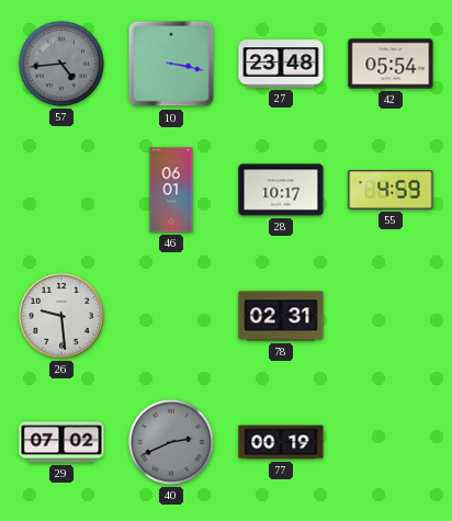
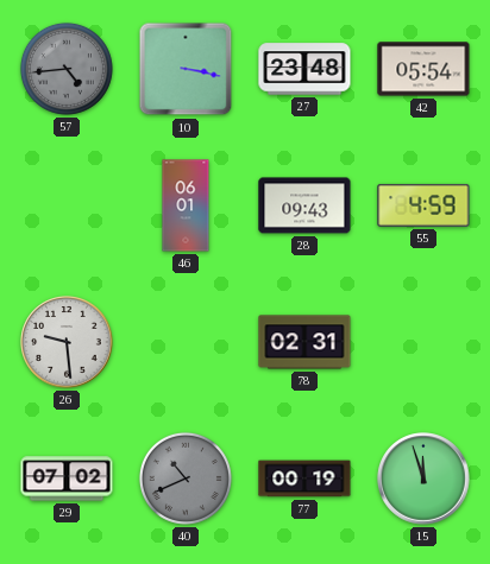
28: 10:17 -> 09:43 (304, 205)
40: 2:41 -> 10:41 (186, 479)
15: none -> 11:57 (423, 479)
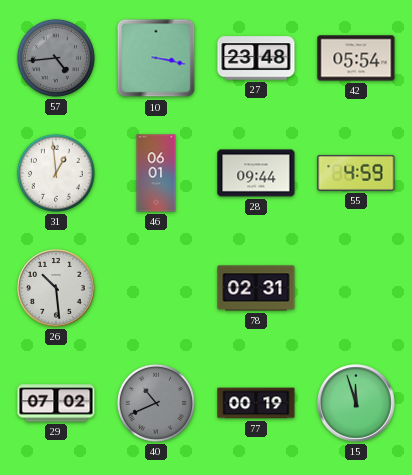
31: none -> 12:59 (56, 173)
28: 09:43 -> 09:44 (256, 173)
26: 9:29 -> 10:29 (56, 288)
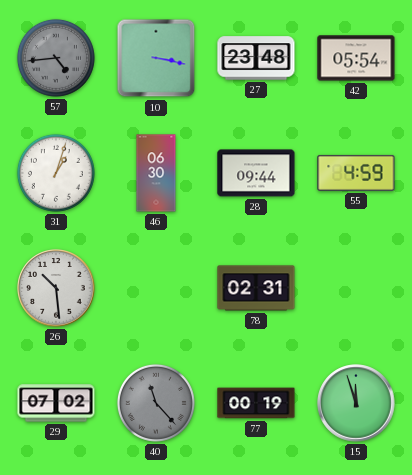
31: 12:59 -> 1:03 (56, 173)
46: 06:01 -> 06:30 (156, 173)
40: 10:41 -> 11:23 (156, 403)
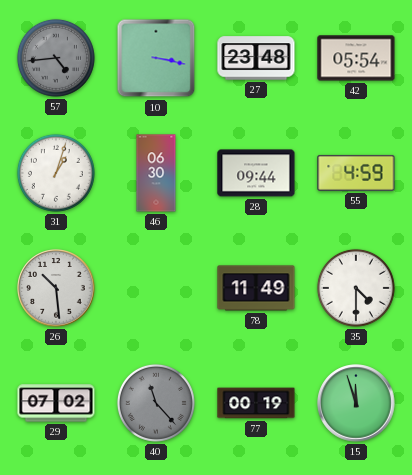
78: 02:31 -> 11:49 (256, 288)
35: none -> 4:30 (356, 288)
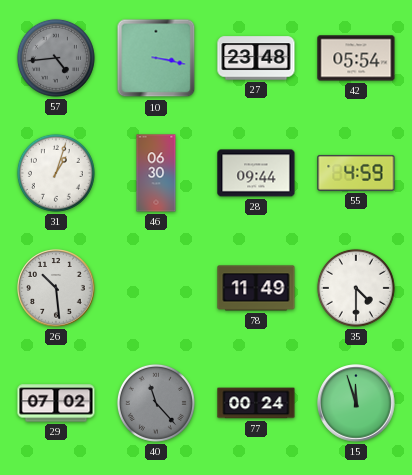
77: 00:19 -> 00:24 (256, 403)
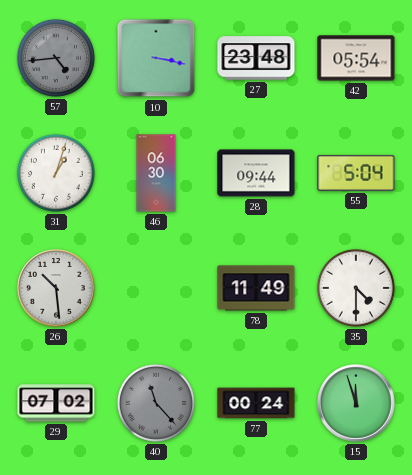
55: 4:59 -> 5:04 (356, 173)
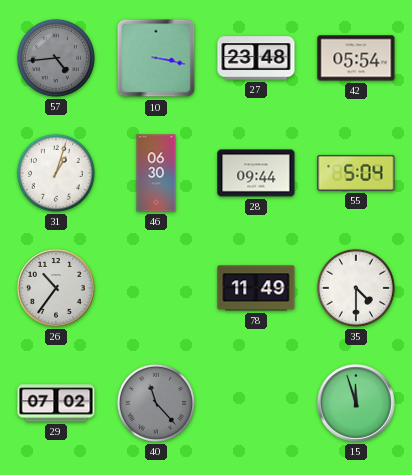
26: 10:29 -> 10:36 (56, 288)
77: 00:24 -> none (256, 403)
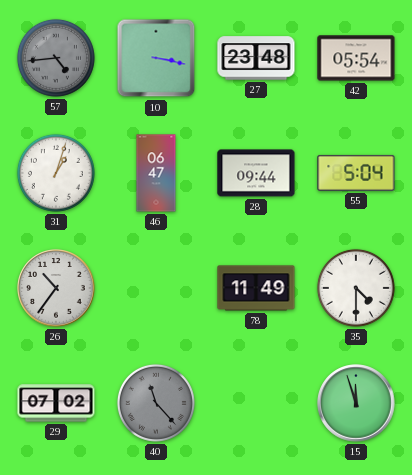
46: 06:30 -> 06:47 (156, 173)
